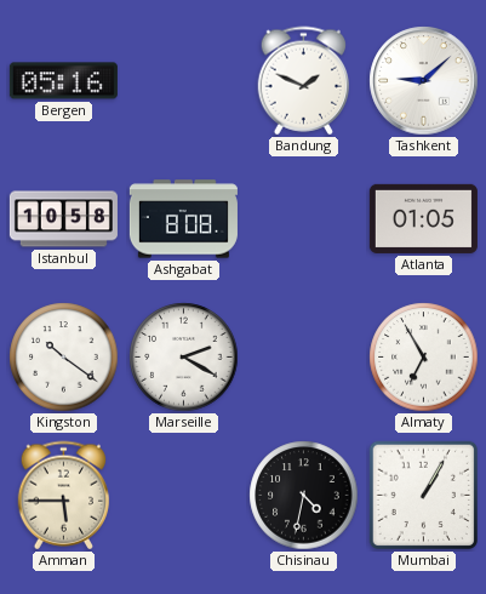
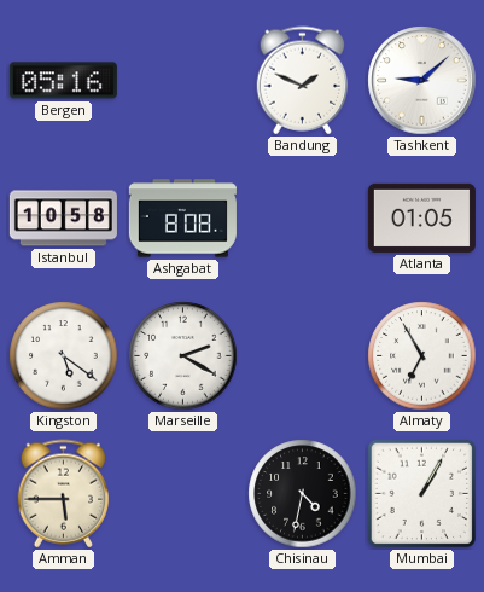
Kingston: 10:21 -> 5:21 (64, 356)
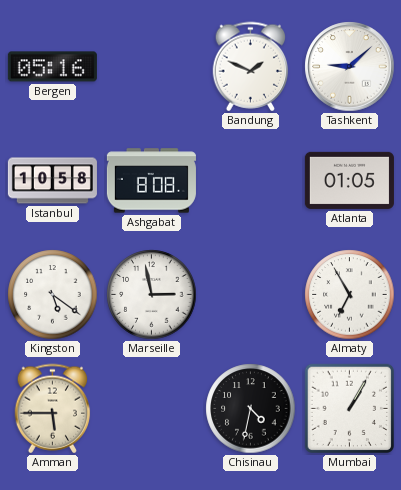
Marseille: 2:20 -> 2:58 (152, 295)
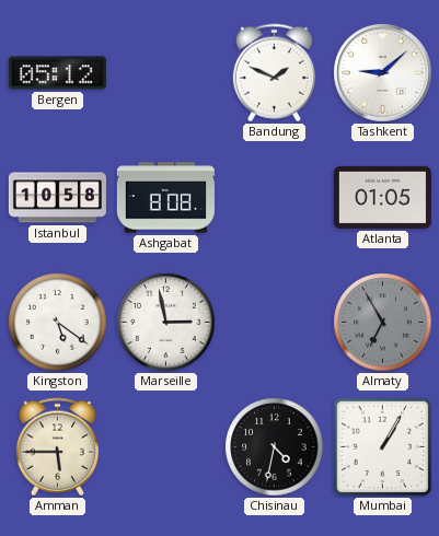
Bergen: 05:16 -> 05:12 (57, 73)
Almaty dial: white -> grey (383, 323)
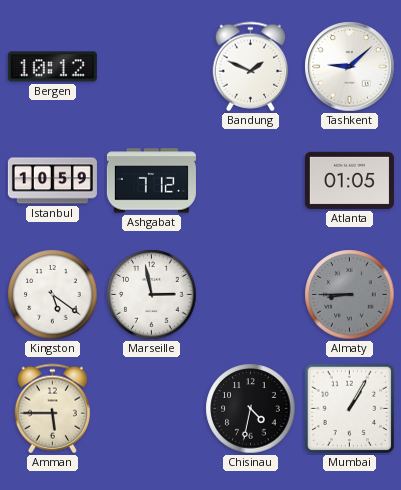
Bergen: 05:12 -> 10:12 (52, 67)
Istanbul: 10:58 -> 10:59 (52, 181)
Ashgabat: 8:08 -> 7:12 (151, 181)
Almaty: 6:55 -> 8:45 (350, 295)
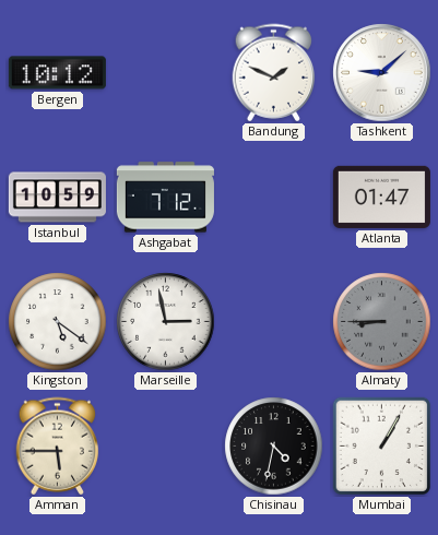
Atlanta: 01:05 -> 01:47 (381, 197)
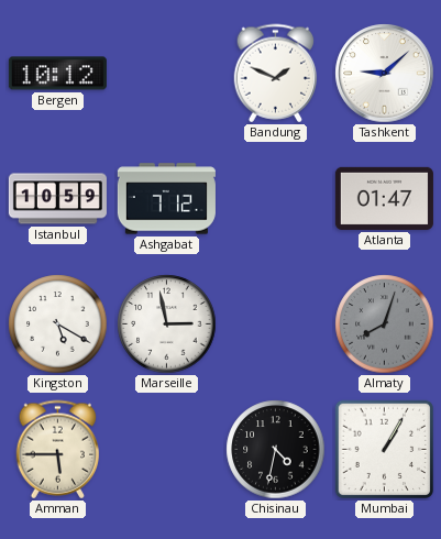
Kingston: 5:21 -> 5:20 (58, 324)
Almaty: 8:45 -> 8:03 (385, 324)
